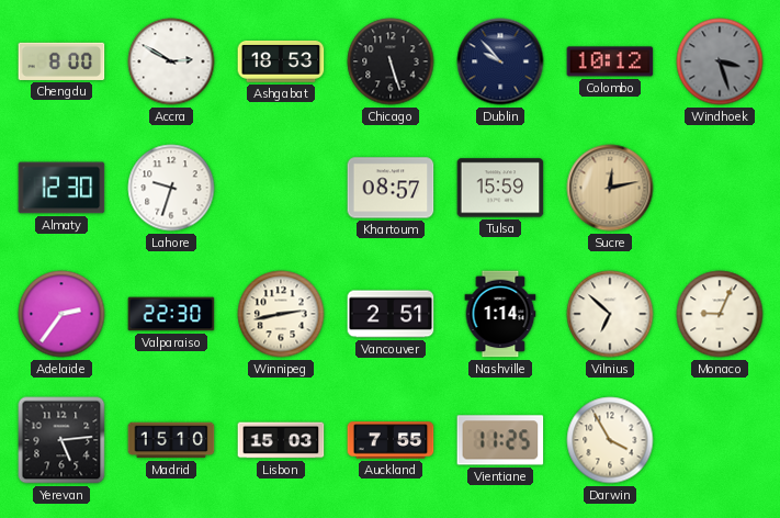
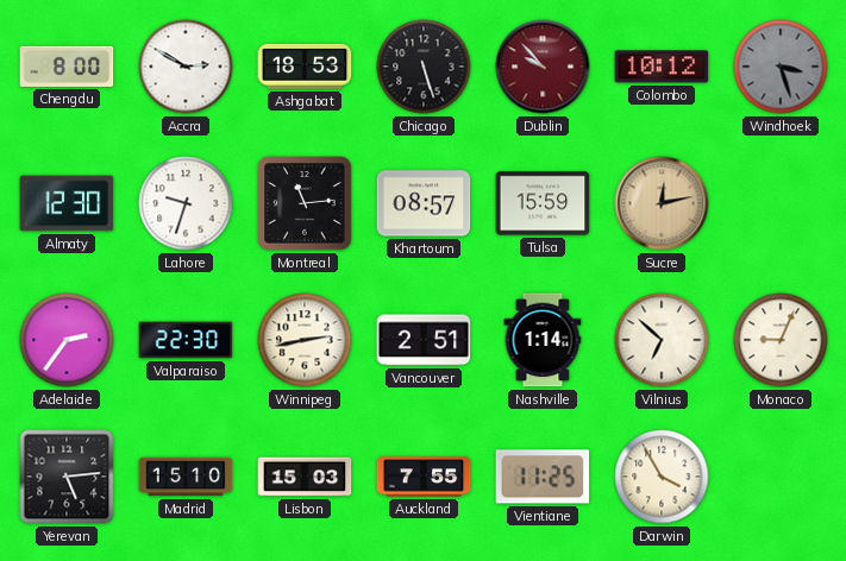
Dublin dial: navy -> burgundy (543, 67)
Montreal: none -> 11:14 (305, 203)
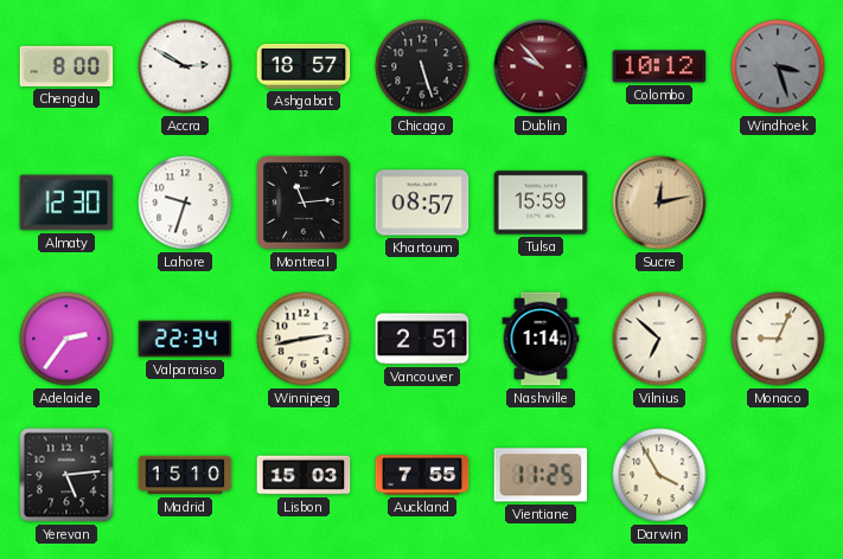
Ashgabat: 18:53 -> 18:57 (304, 66)
Valparaiso: 22:30 -> 22:34 (185, 339)
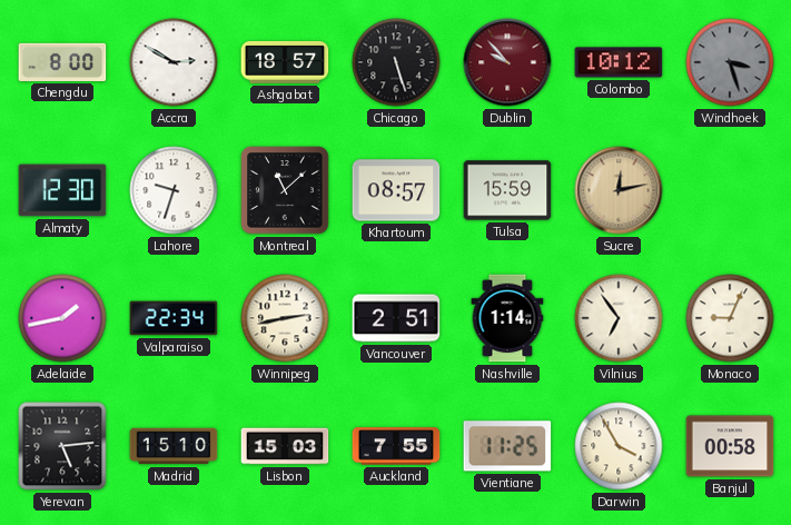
Montreal: 11:14 -> 11:08 (285, 190)
Adelaide: 2:36 -> 1:43 (62, 318)
Vilnius: 6:52 -> 6:54 (619, 318)
Banjul: none -> 00:58 (730, 446)
